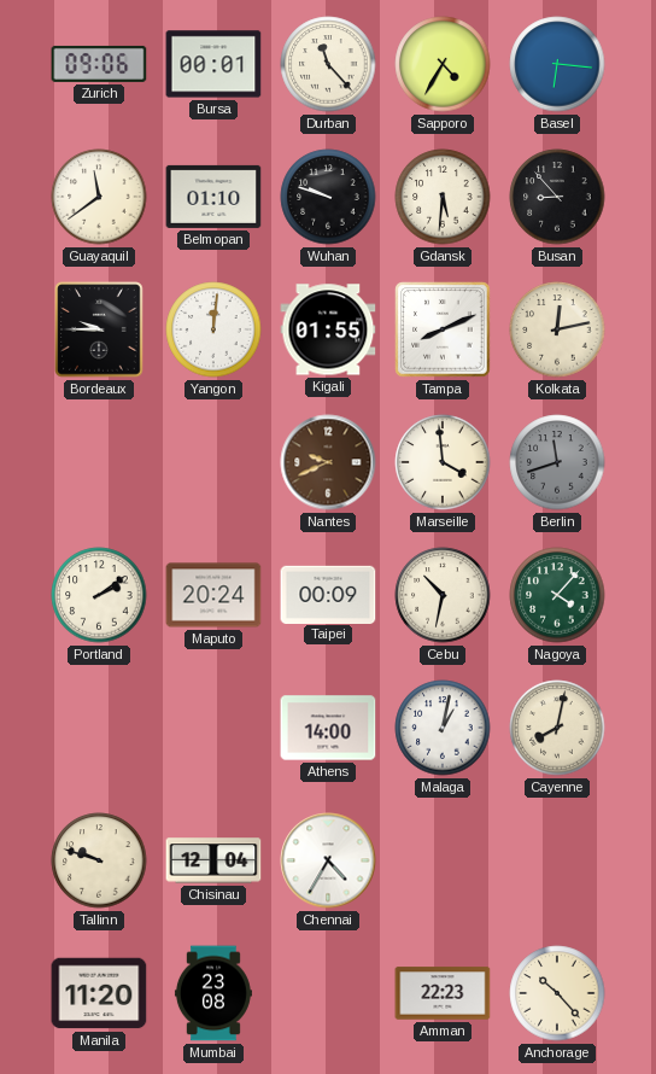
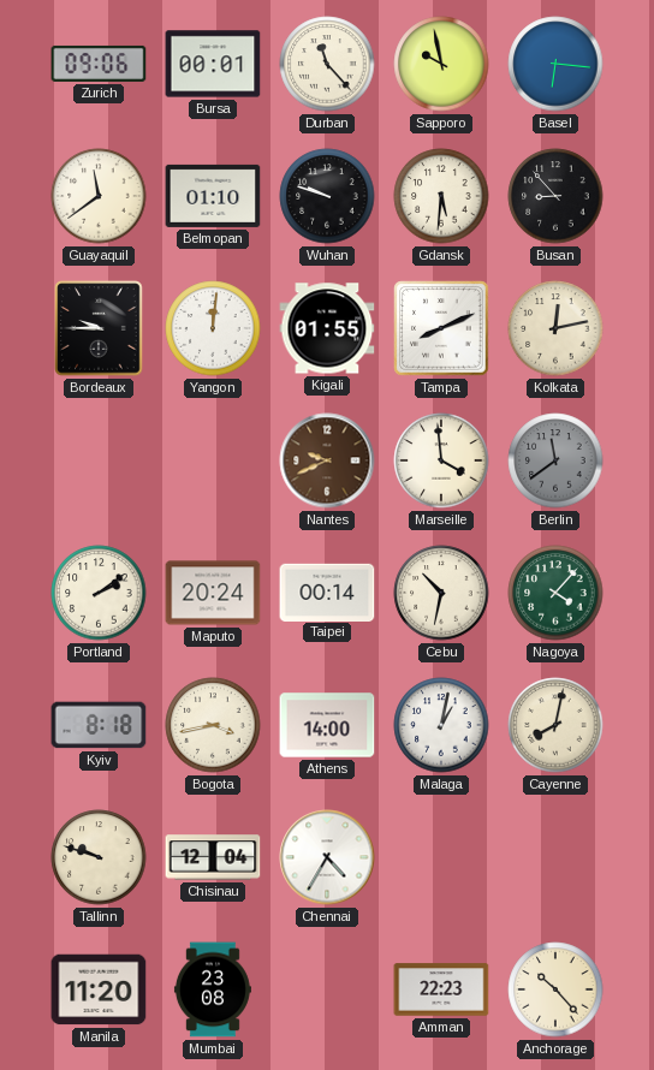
Sapporo: 4:35 -> 9:58 (441, 64)
Berlin: 11:42 -> 11:39 (555, 460)
Taipei: 00:09 -> 00:14 (327, 592)
Kyiv: none -> 8:18 (99, 725)
Bogota: none -> 3:43 (213, 725)
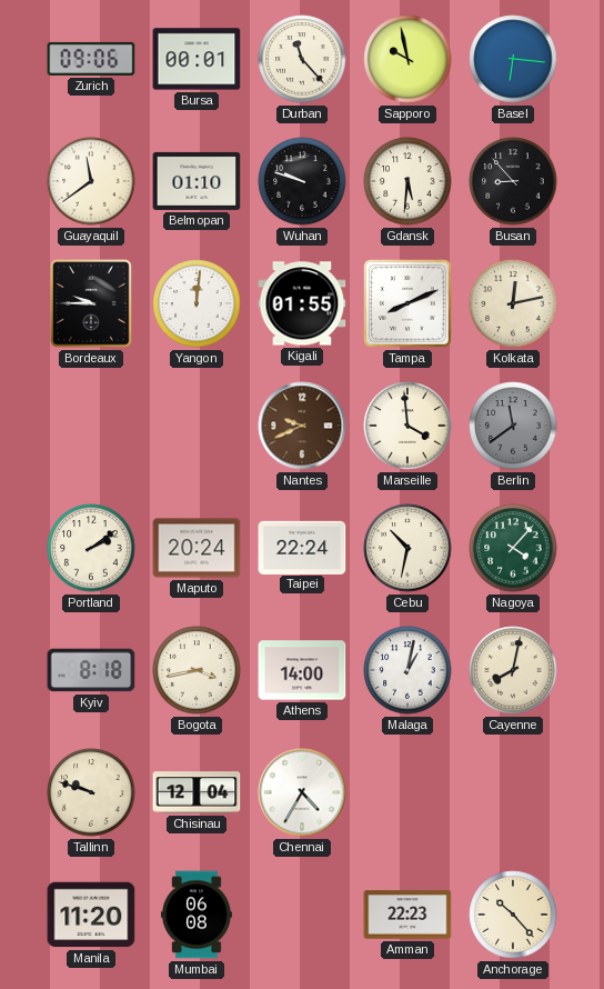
Taipei: 00:14 -> 22:24 (302, 547)
Mumbai: 23:08 -> 06:08 (197, 915)
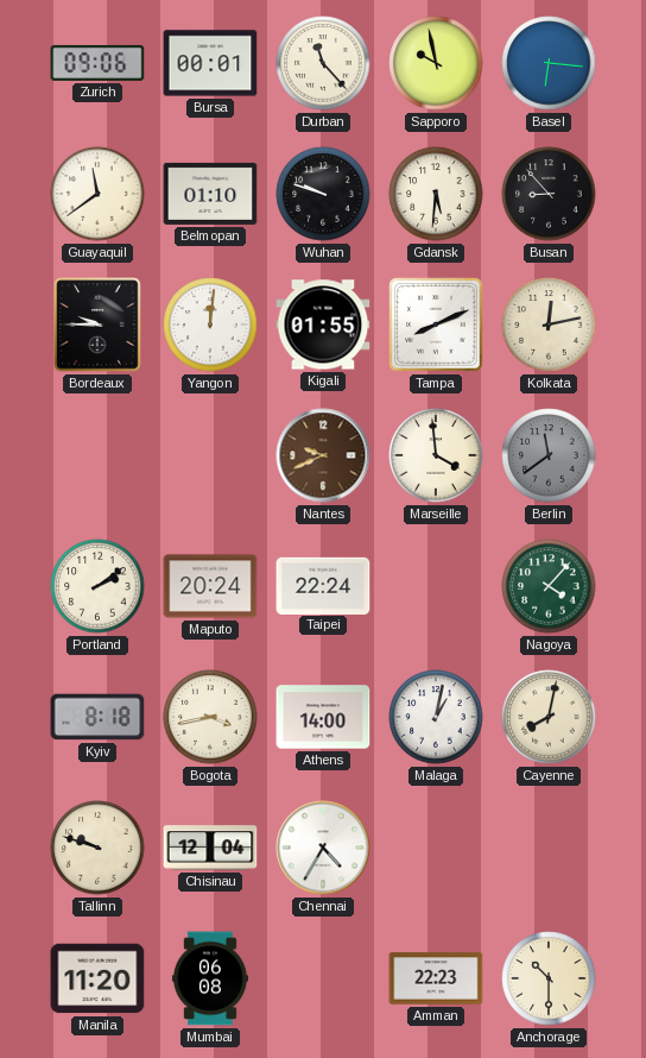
Cebu: 10:32 -> none (407, 548)
Anchorage: 10:23 -> 10:30 (549, 978)
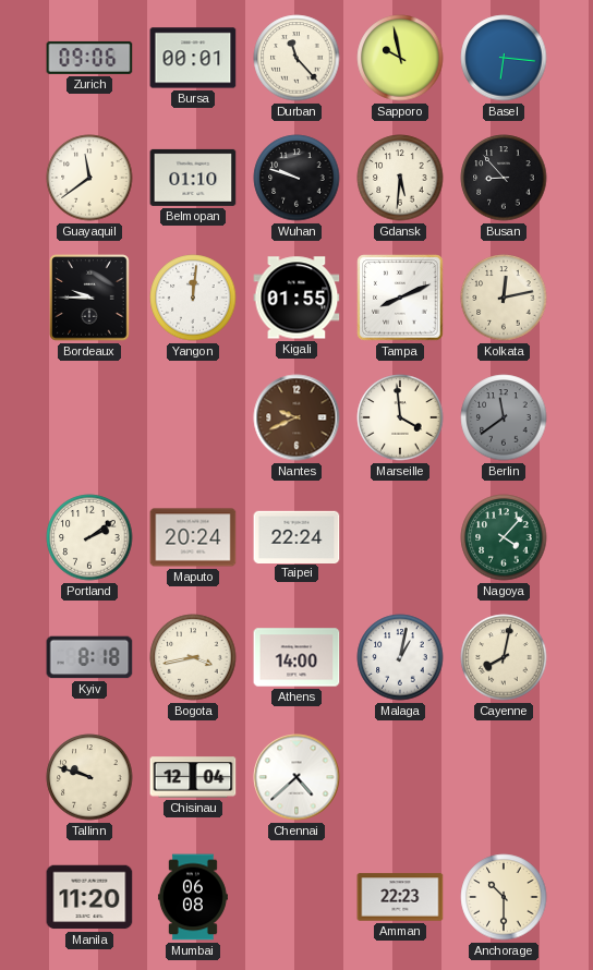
Chennai: 4:35 -> 4:38 (296, 777)
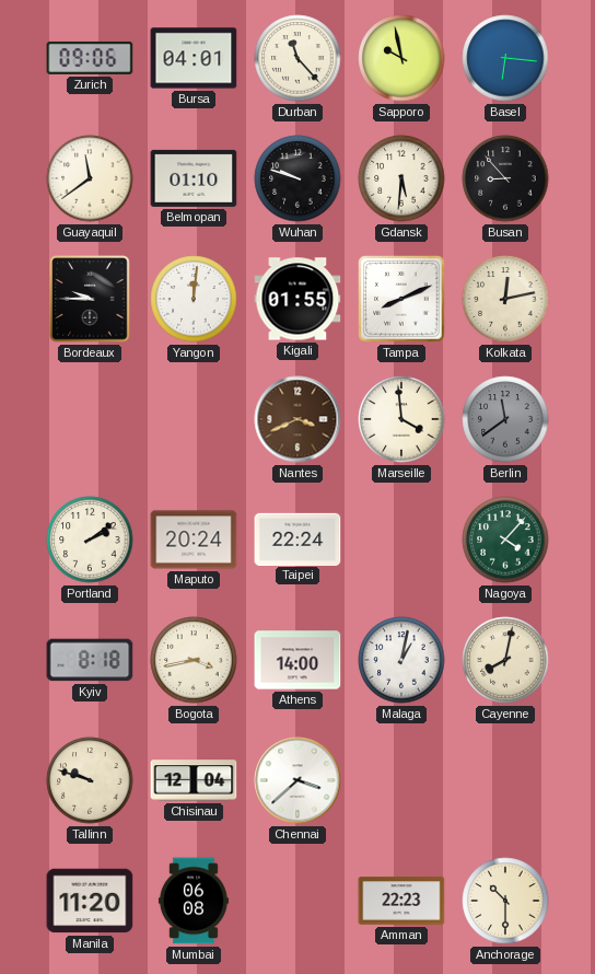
Bursa: 00:01 -> 04:01 (194, 58)
Nantes: 9:41 -> 3:41 (297, 419)
Chennai: 4:38 -> 3:38 (297, 780)
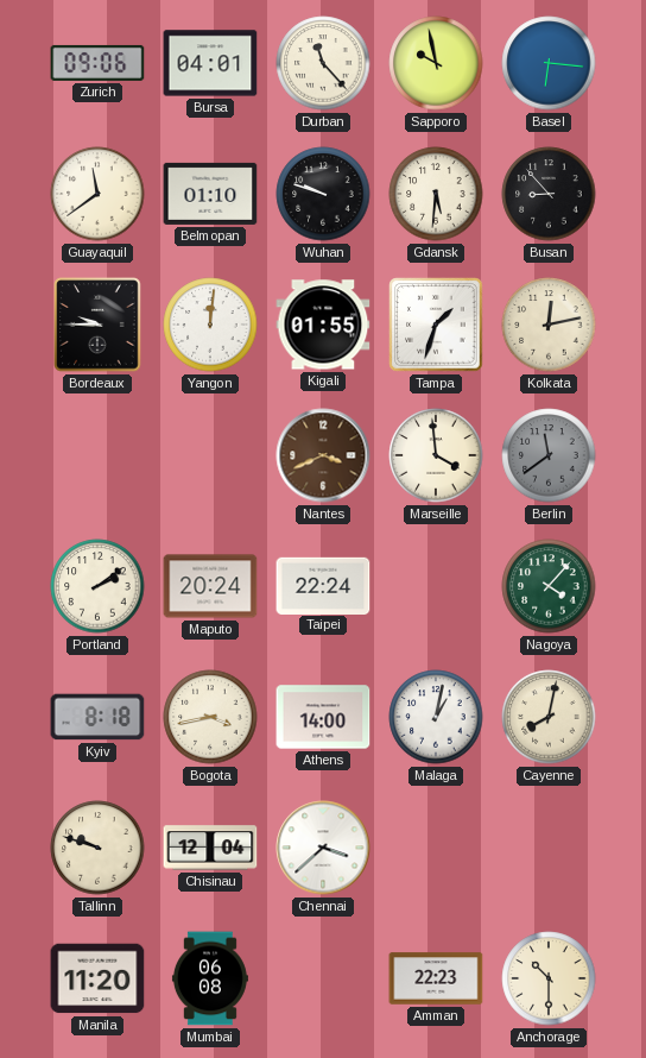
Tampa: 8:11 -> 1:33 (436, 325)
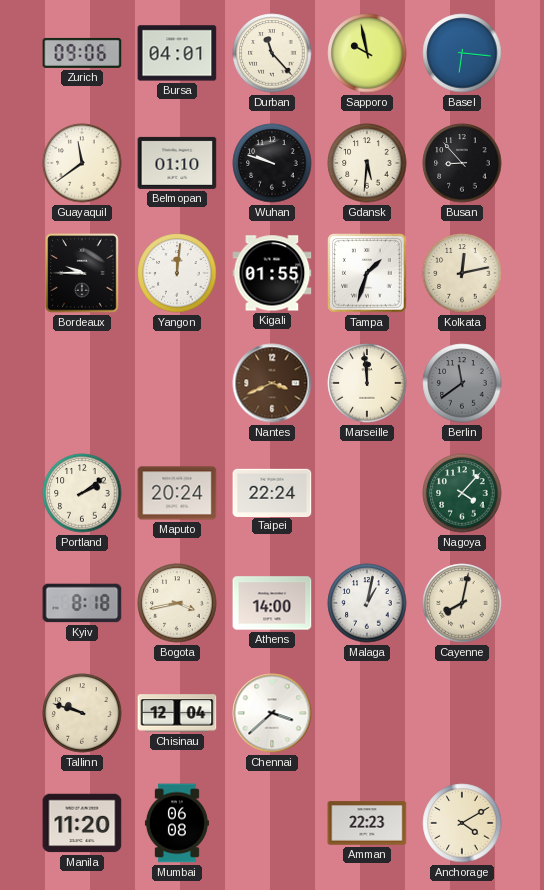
Marseille: 3:59 -> 11:59 (367, 383)
Anchorage: 10:30 -> 4:10 (462, 823)
